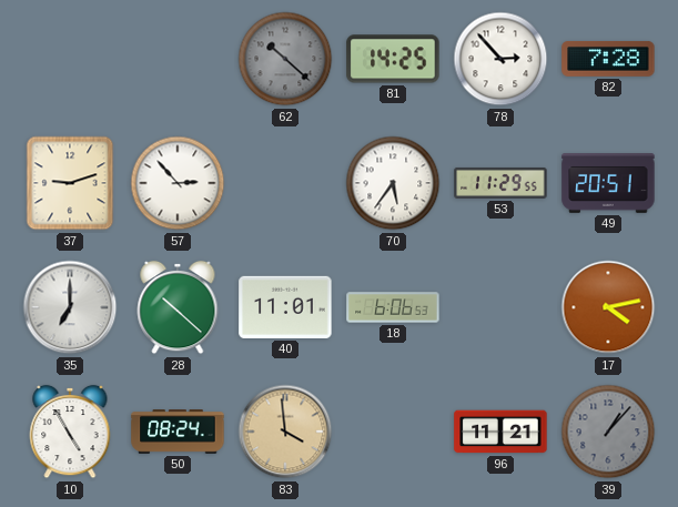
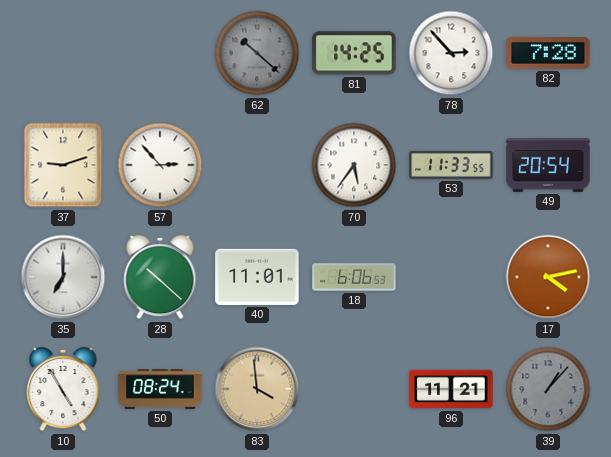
53: 11:29 -> 11:33 (451, 165)
49: 20:51 -> 20:54 (548, 165)
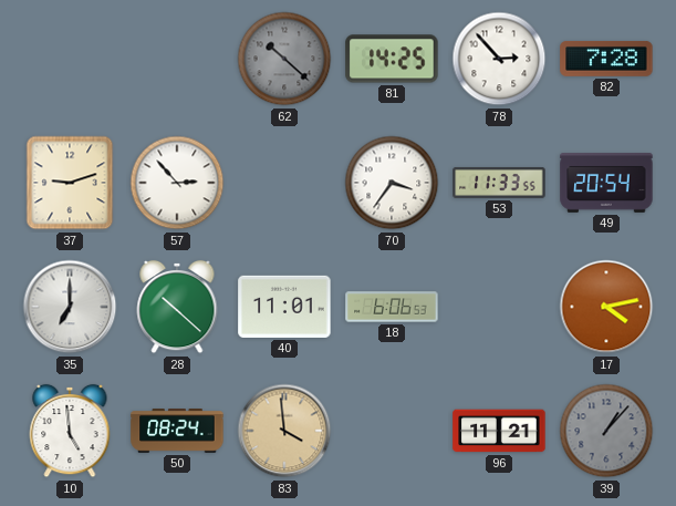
70: 5:36 -> 3:36 (392, 183)
10: 4:55 -> 4:59 (70, 431)
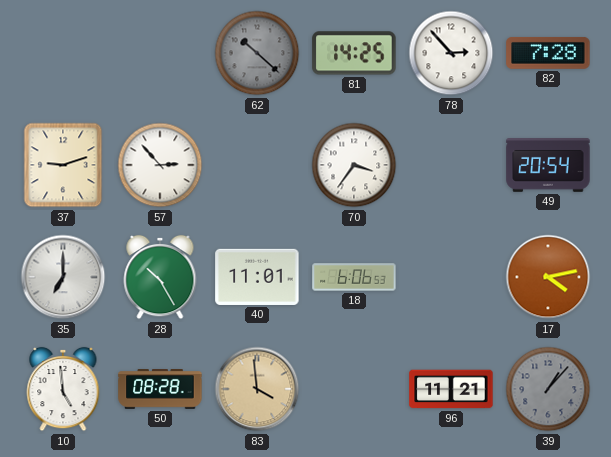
53: 11:33 -> none (499, 183)
28: 10:22 -> 10:25 (160, 277)
50: 08:24 -> 08:28 (160, 390)
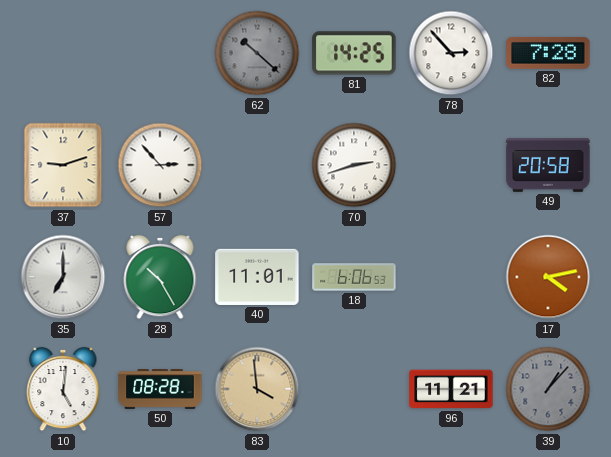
70: 3:36 -> 2:42 (354, 165)
49: 20:54 -> 20:58 (548, 165)
10: 4:59 -> 5:01 (63, 389)
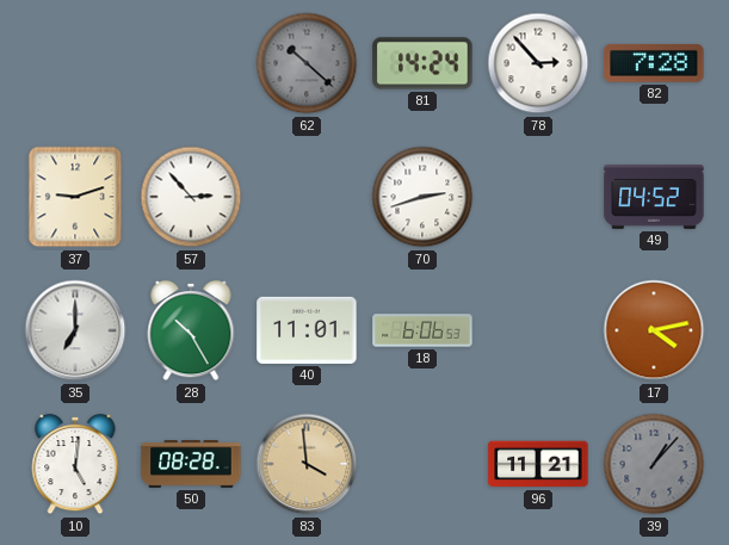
81: 14:25 -> 14:24 (422, 63)
49: 20:58 -> 04:52 (654, 197)
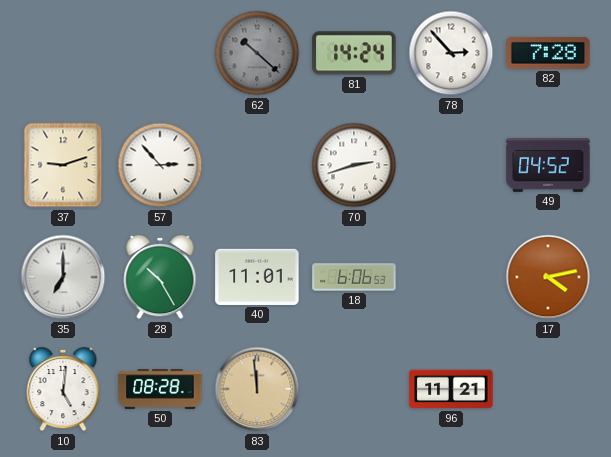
83: 3:59 -> 11:59 (257, 389)
39: 1:07 -> none (654, 464)
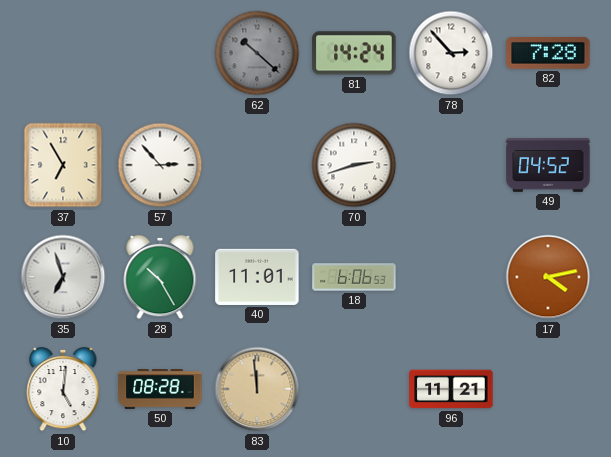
37: 9:12 -> 6:55 (63, 165)
35: 7:00 -> 6:57 (63, 277)
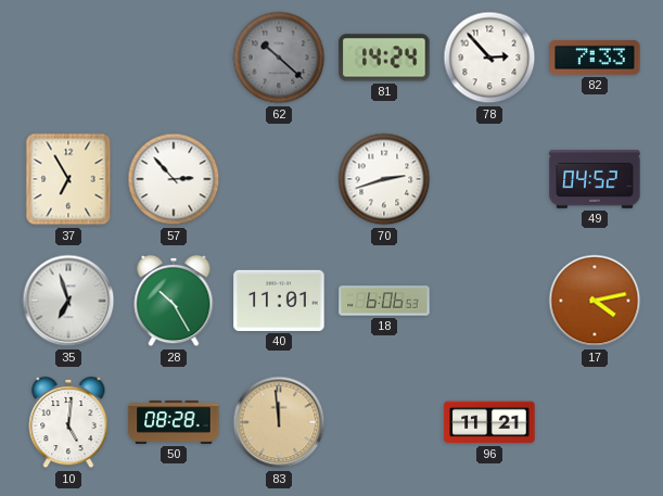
82: 7:28 -> 7:33 (595, 58)
